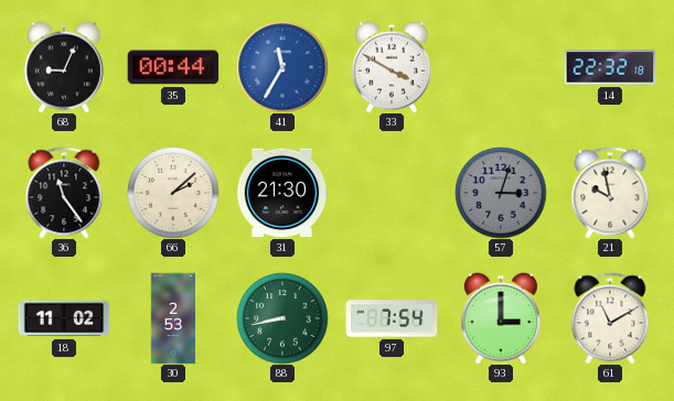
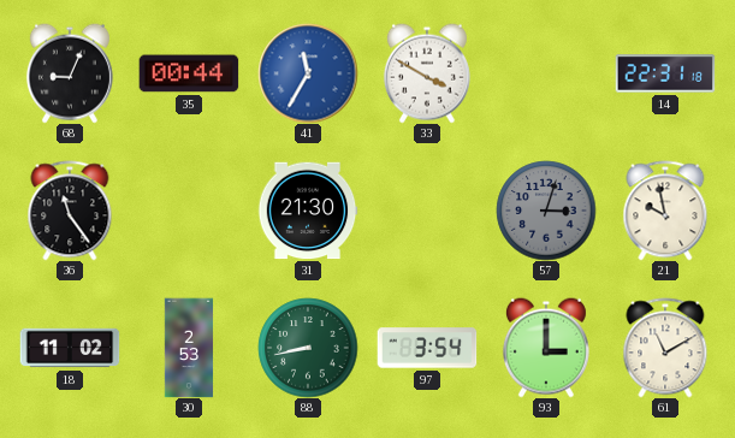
14: 22:32 -> 22:31 (665, 73)
66: 2:08 -> none (173, 193)
97: 7:54 -> 3:54 (427, 348)
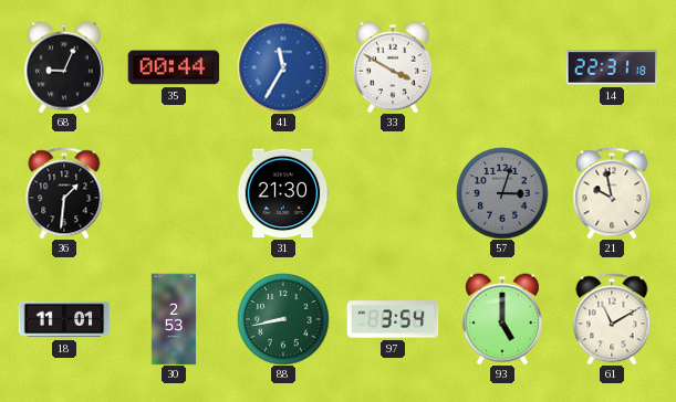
36: 11:24 -> 1:31 (64, 193)
18: 11:02 -> 11:01 (64, 319)
93: 3:00 -> 5:00 (502, 319)
